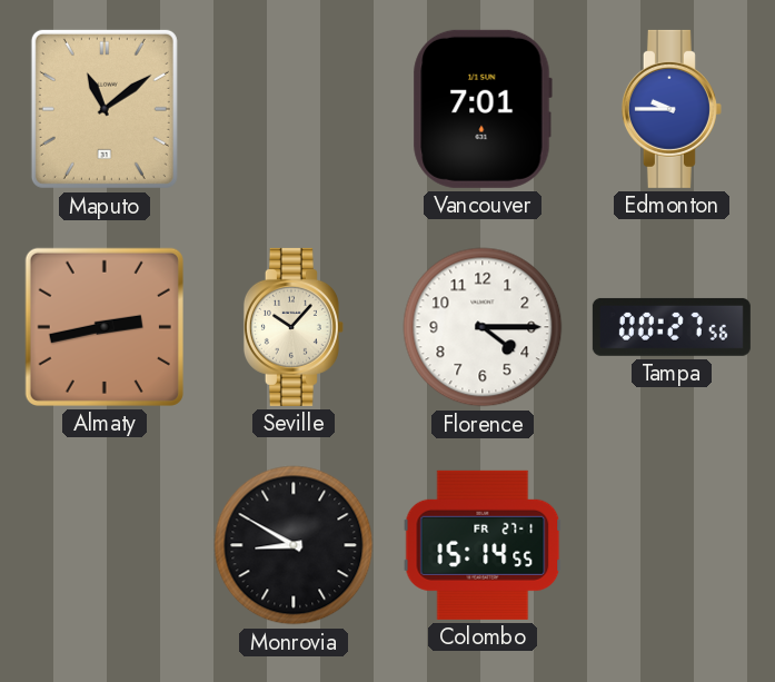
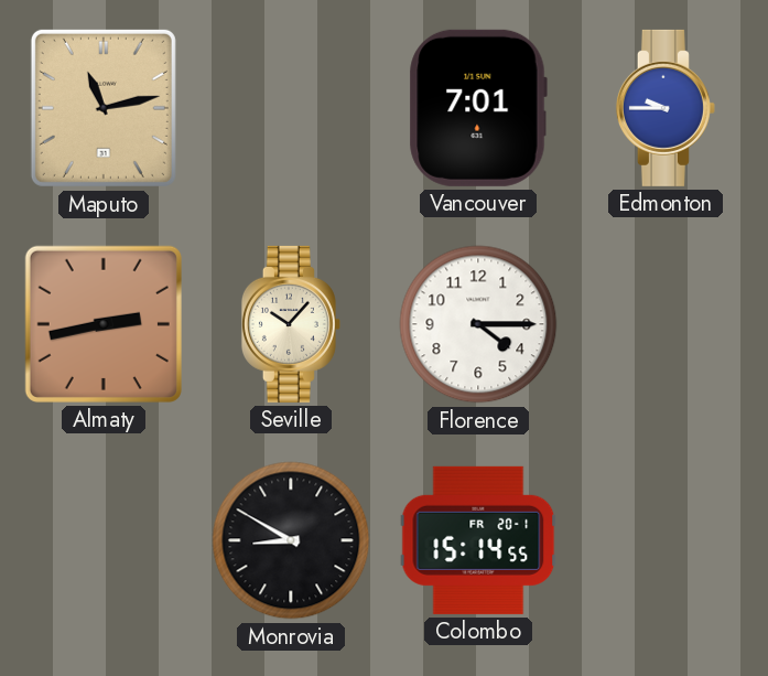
Maputo: 11:09 -> 11:13 (104, 108)
Tampa: 00:27 -> none (672, 327)
Colombo date: FR 27-1 -> FR 20-1 (478, 540)
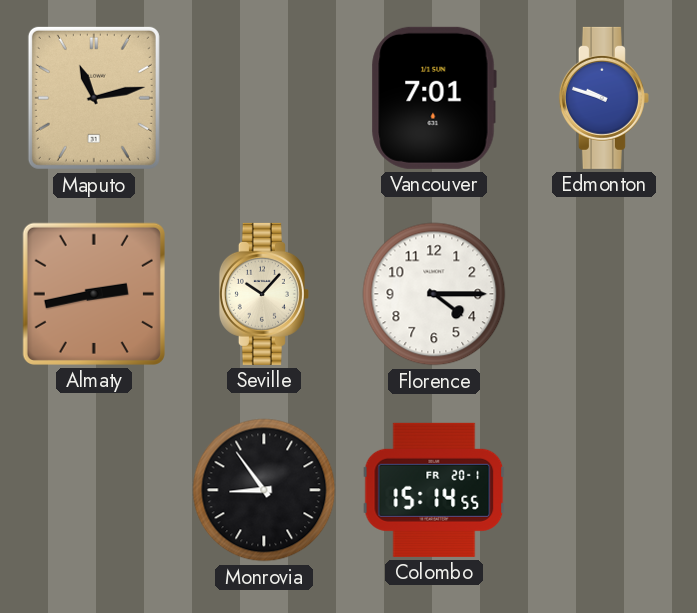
Edmonton: 9:45 -> 9:48 (604, 98)
Monrovia: 8:50 -> 8:54 (264, 490)
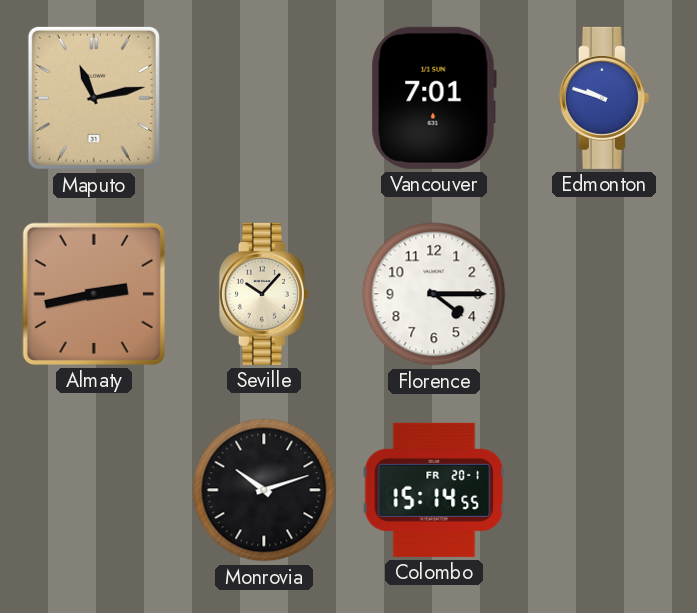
Monrovia: 8:54 -> 10:12 (264, 490)
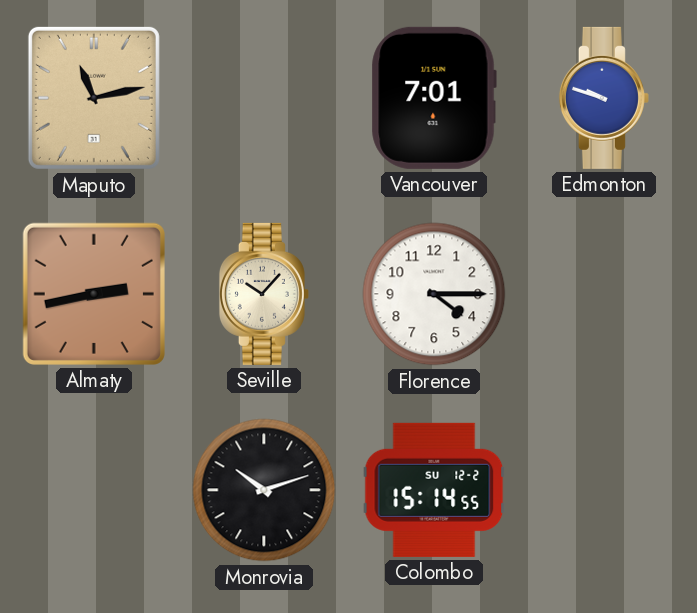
Colombo date: FR 20-1 -> SU 12-2 (434, 490)
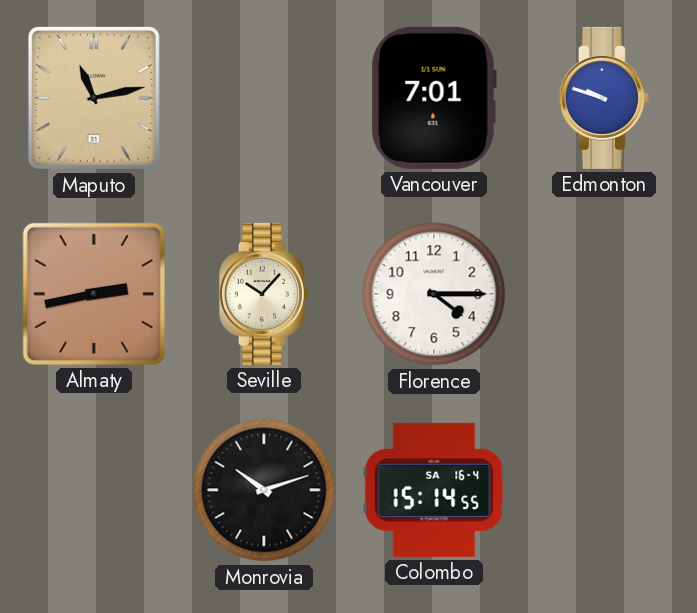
Colombo date: SU 12-2 -> SA 16-4 (434, 490)
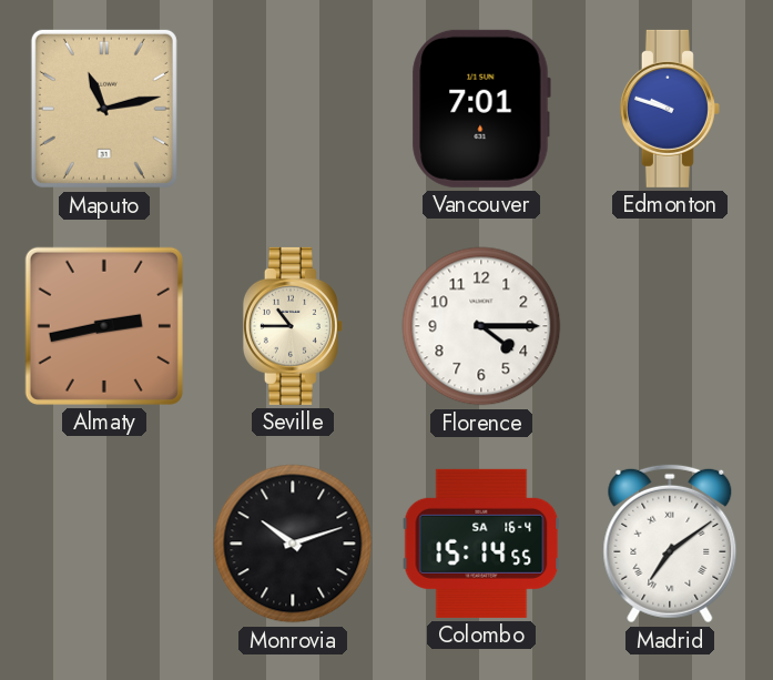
Seville: 10:07 -> 10:45 (293, 326)
Madrid: none -> 7:09 (670, 544)
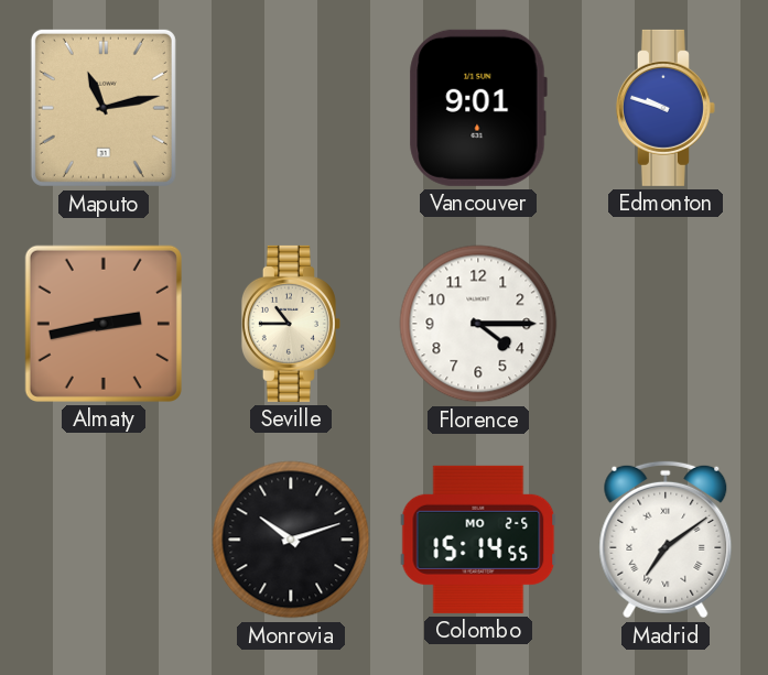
Vancouver: 7:01 -> 9:01 (478, 108)
Colombo date: SA 16-4 -> MO 2-5 (478, 540)
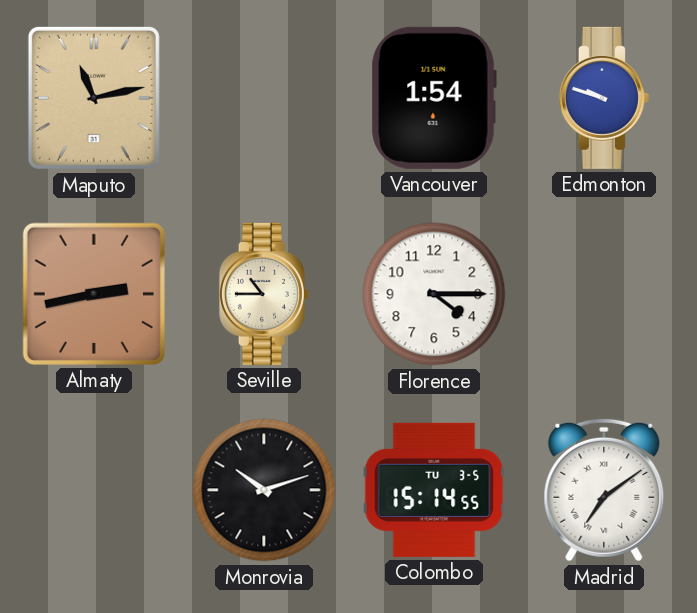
Vancouver: 9:01 -> 1:54 (434, 98)
Colombo date: MO 2-5 -> TU 3-5 (434, 490)
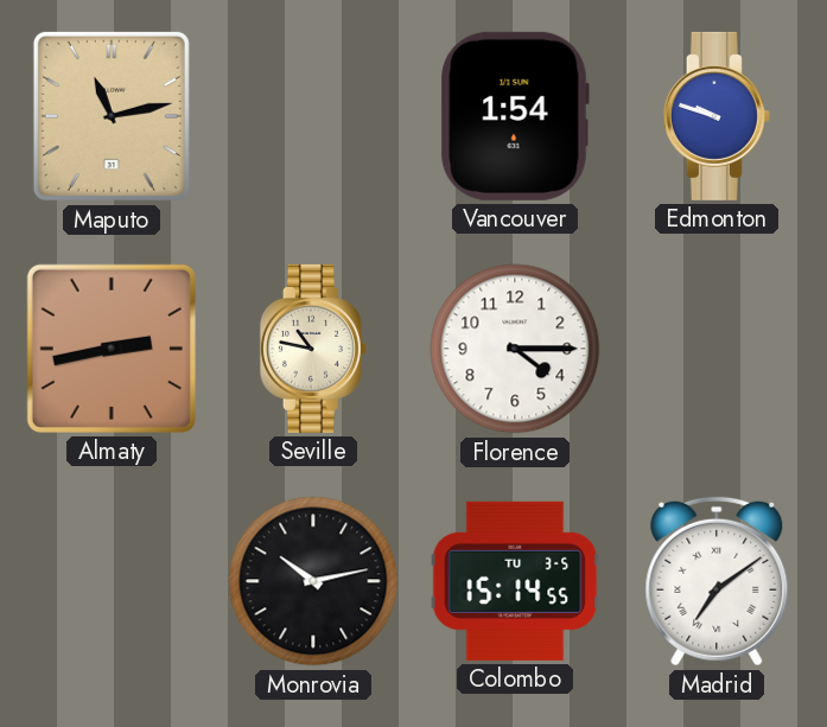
Seville: 10:45 -> 10:47 (313, 349)
Monrovia: 10:12 -> 10:13 (313, 581)
